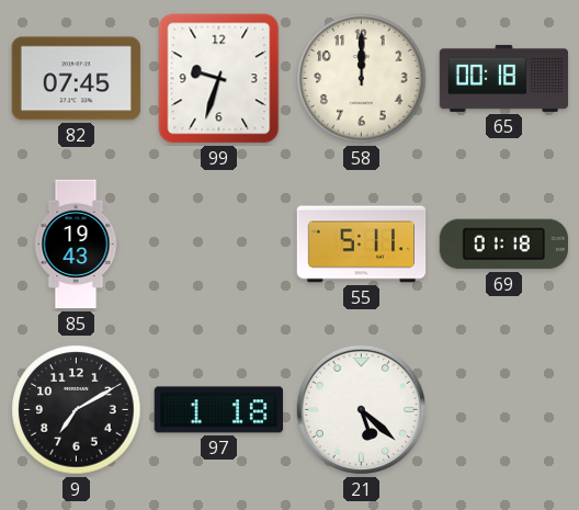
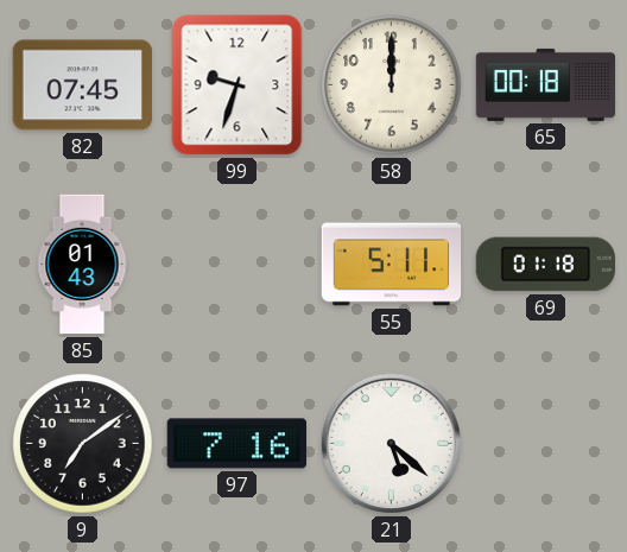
85: 19:43 -> 01:43 (82, 265)
9: 7:10 -> 7:09 (83, 444)
97: 1:18 -> 7:16 (236, 444)
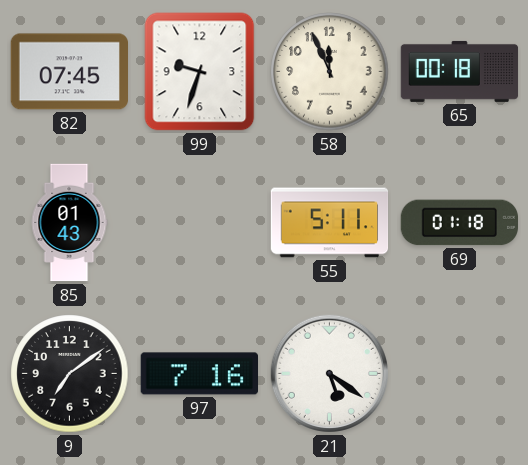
58: 12:00 -> 11:56 (330, 72)
21: 5:22 -> 5:21 (329, 373)
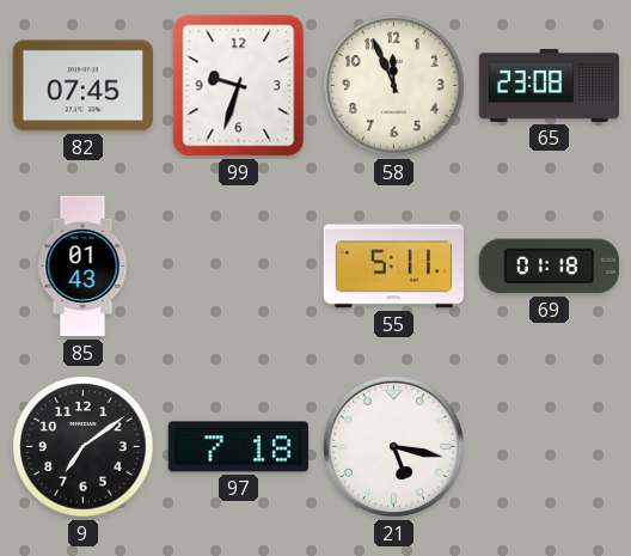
65: 00:18 -> 23:08 (550, 85)
97: 7:16 -> 7:18 (238, 447)
21: 5:21 -> 5:17 (393, 446)
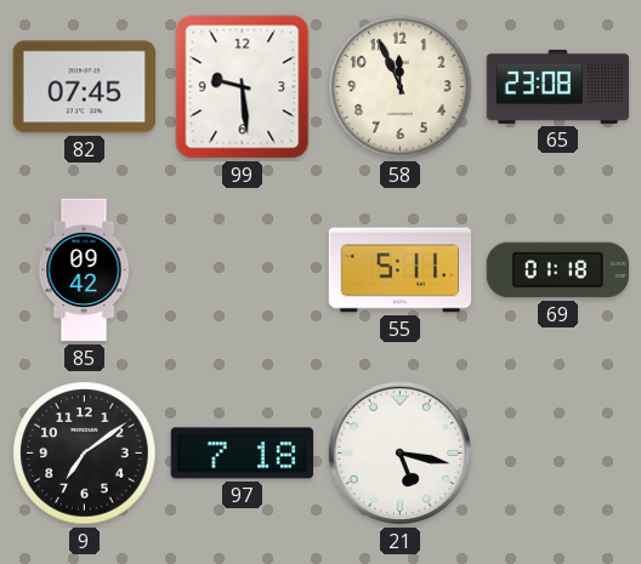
99: 9:33 -> 9:29 (243, 87)
85: 01:43 -> 09:42 (84, 270)
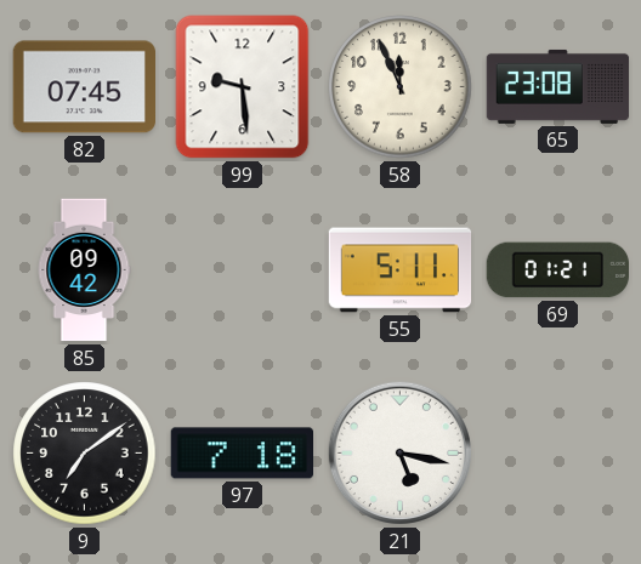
69: 01:18 -> 01:21 (557, 270)
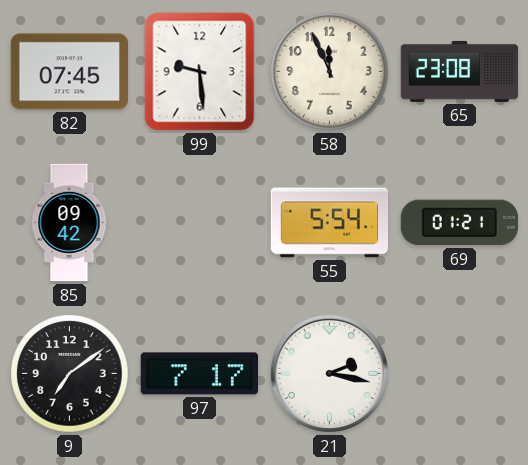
55: 5:11 -> 5:54 (330, 223)
97: 7:18 -> 7:17 (199, 374)
21: 5:17 -> 2:17 (329, 373)
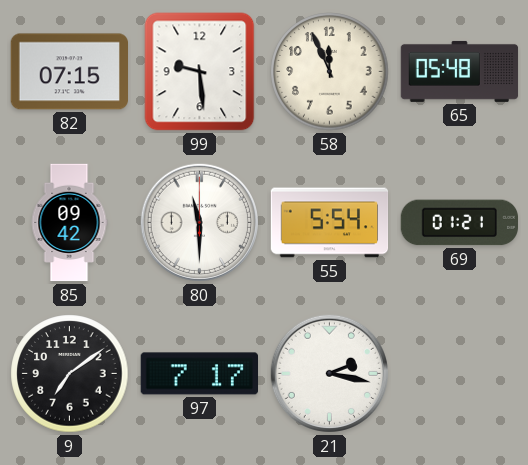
82: 07:45 -> 07:15 (69, 72)
65: 23:08 -> 05:48 (460, 71)
80: none -> 11:30 (199, 222)
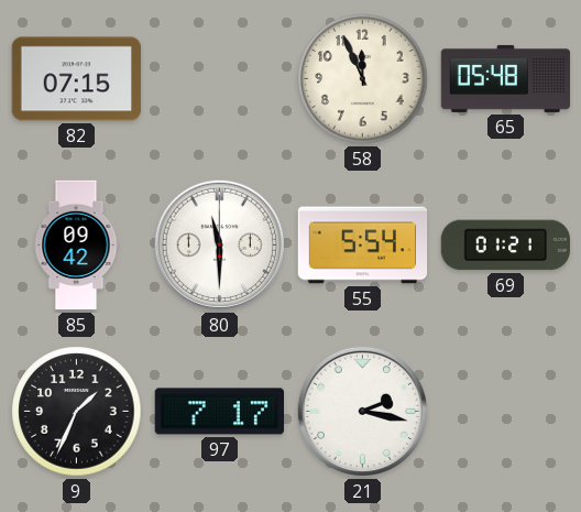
99: 9:29 -> none (200, 72)
9: 7:09 -> 1:34 (77, 412)
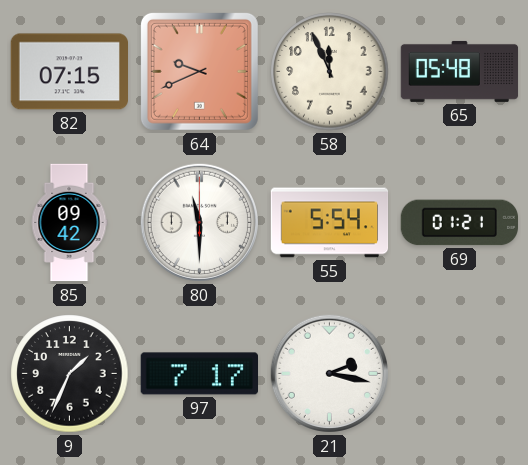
64: none -> 9:41 (199, 71)
